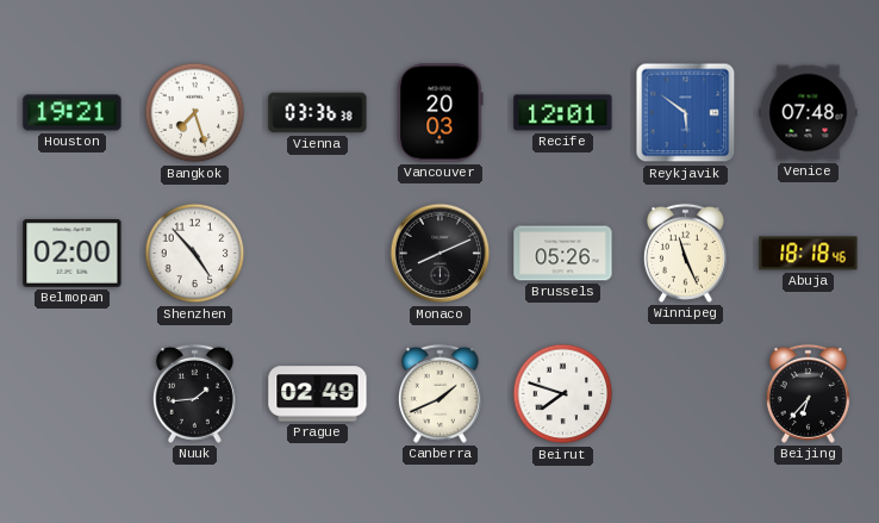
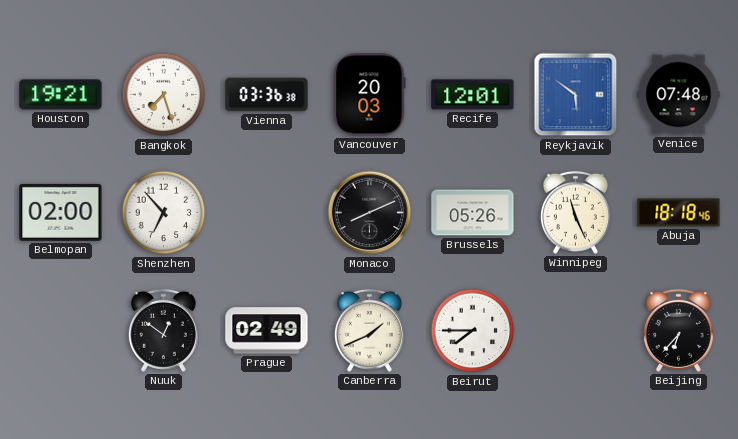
Shenzhen: 4:53 -> 6:53 (164, 213)
Nuuk: 1:44 -> 12:51 (163, 330)
Beirut: 7:48 -> 7:45 (473, 331)
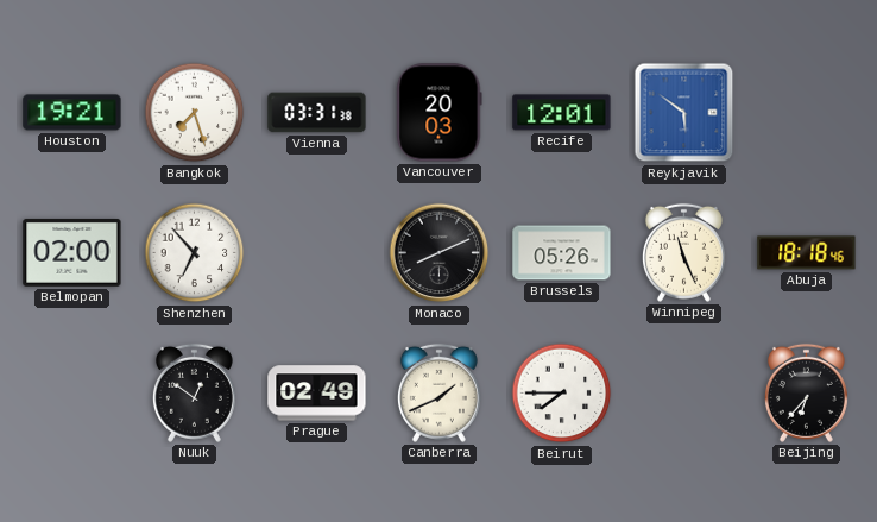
Vienna: 03:36 -> 03:31 (317, 113)
Venice: 07:48 -> none (679, 95)
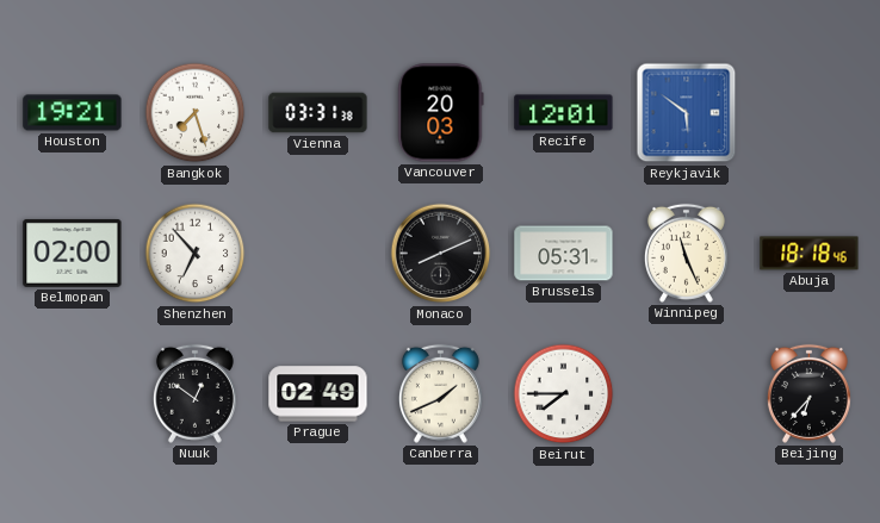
Brussels: 05:26 -> 05:31 (564, 254)
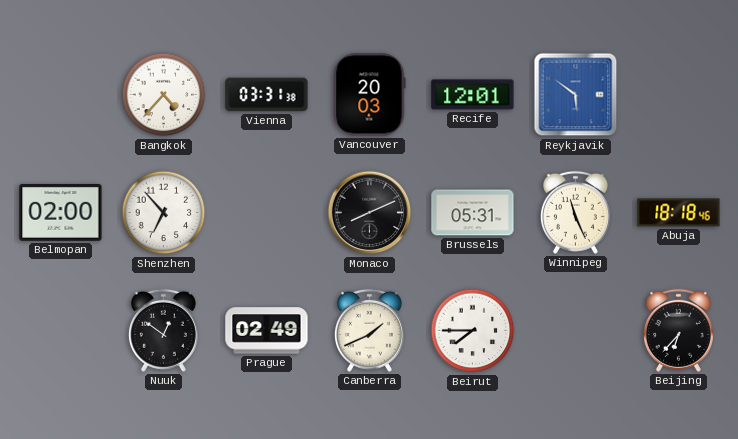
Houston: 19:21 -> none (73, 113)
Bangkok: 7:27 -> 4:37 (164, 95)
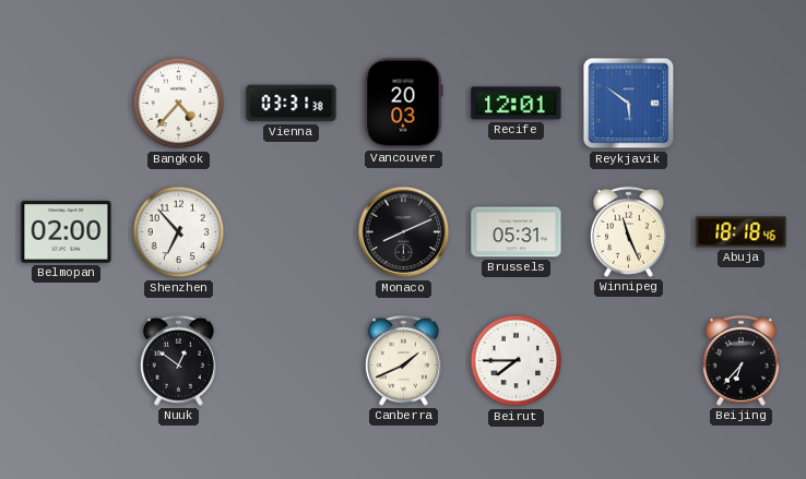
Prague: 02:49 -> none (267, 331)
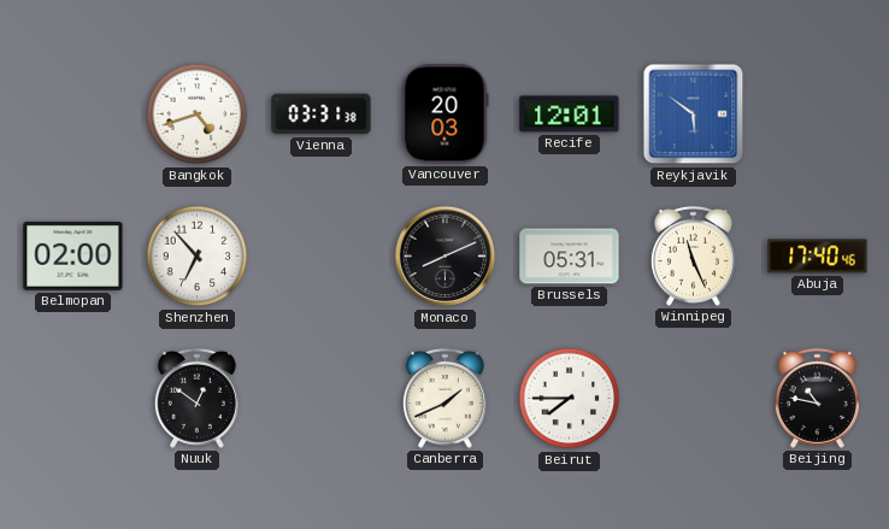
Bangkok: 4:37 -> 4:42 (198, 114)
Abuja: 18:18 -> 17:40 (818, 257)
Beijing: 6:37 -> 10:47 (817, 398)
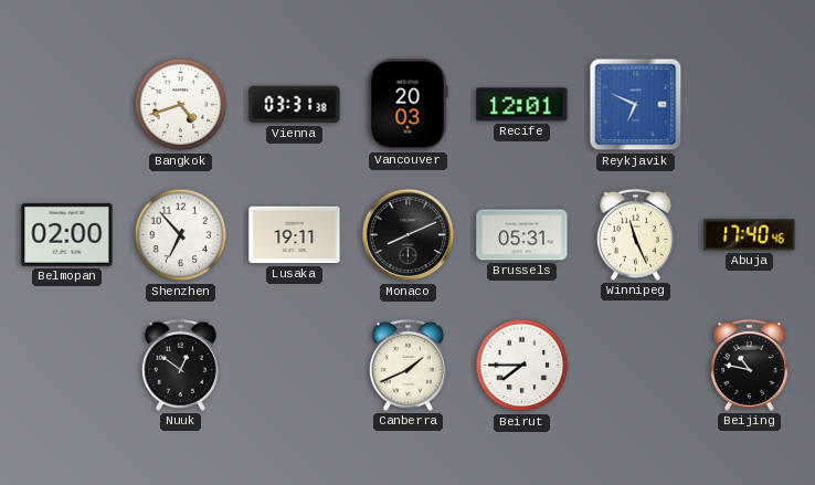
Reykjavik: 5:51 -> 6:49 (636, 105)
Lusaka: none -> 19:11 (295, 235)
